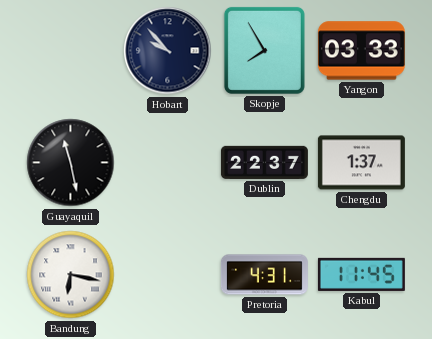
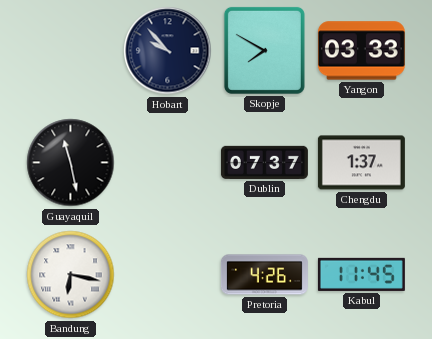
Skopje: 7:55 -> 7:50 (264, 50)
Dublin: 22:37 -> 07:37 (264, 162)
Pretoria: 4:31 -> 4:26 (264, 275)
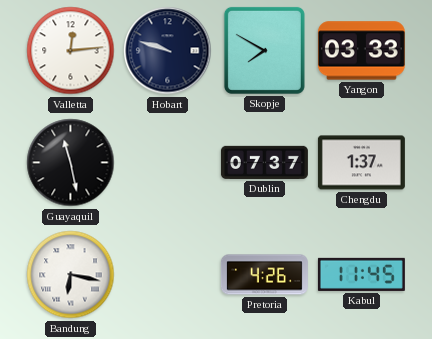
Valletta: none -> 12:14 (71, 51)
Hobart: 9:53 -> 9:48 (168, 51)
